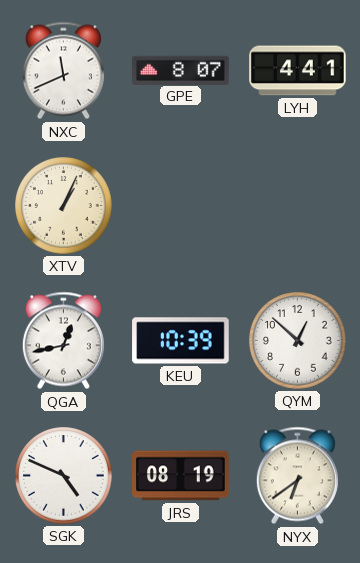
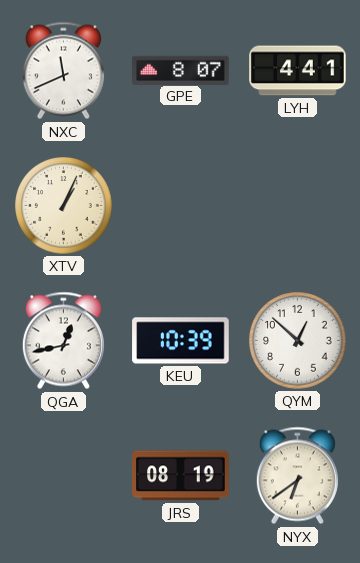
SGK: 4:49 -> none (64, 476)
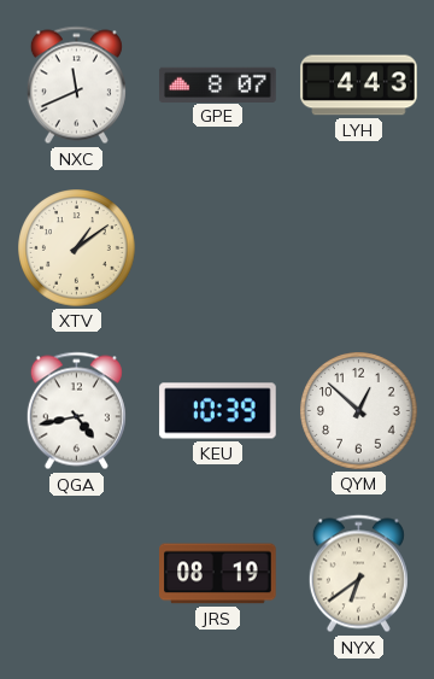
LYH: 4:41 -> 4:43 (359, 86)
XTV: 1:04 -> 1:09 (77, 248)
QGA: 12:43 -> 4:43 (76, 411)
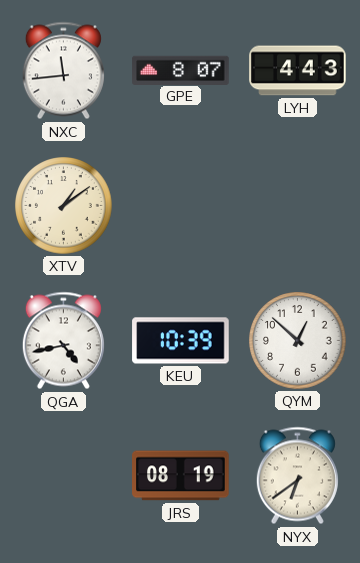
NXC: 11:41 -> 11:44 (63, 71)
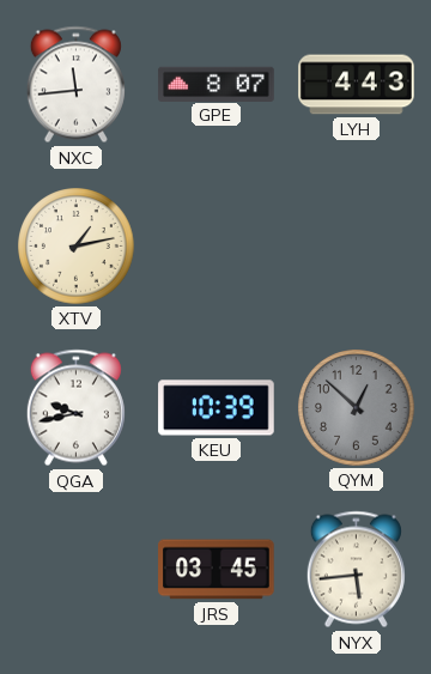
XTV: 1:09 -> 1:13 (77, 247)
QGA: 4:43 -> 9:43 (75, 408)
QYM dial: white -> grey (357, 408)
JRS: 08:19 -> 03:45 (217, 570)
NYX: 6:39 -> 5:44 (356, 570)
